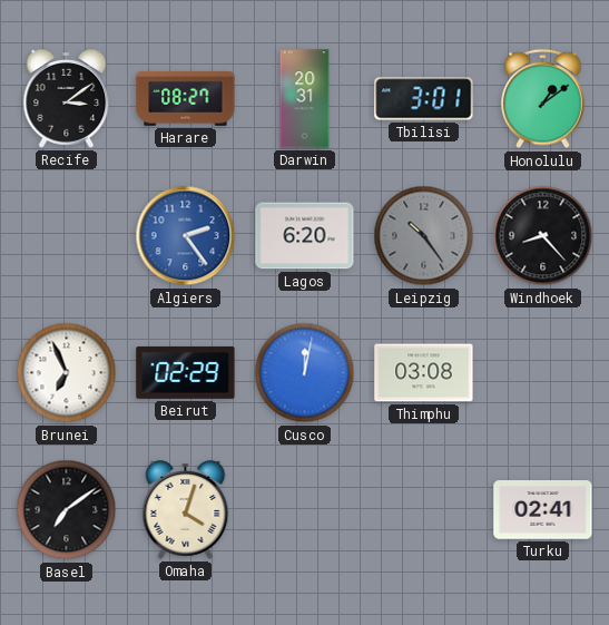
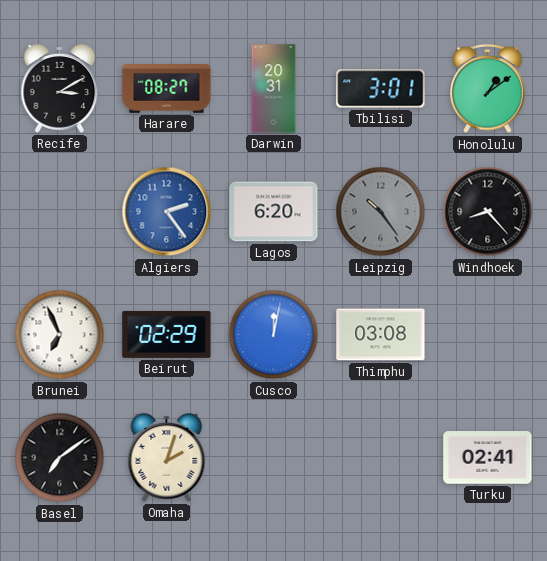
Recife: 3:09 -> 3:10 (60, 89)
Omaha: 4:03 -> 2:03 (167, 458)
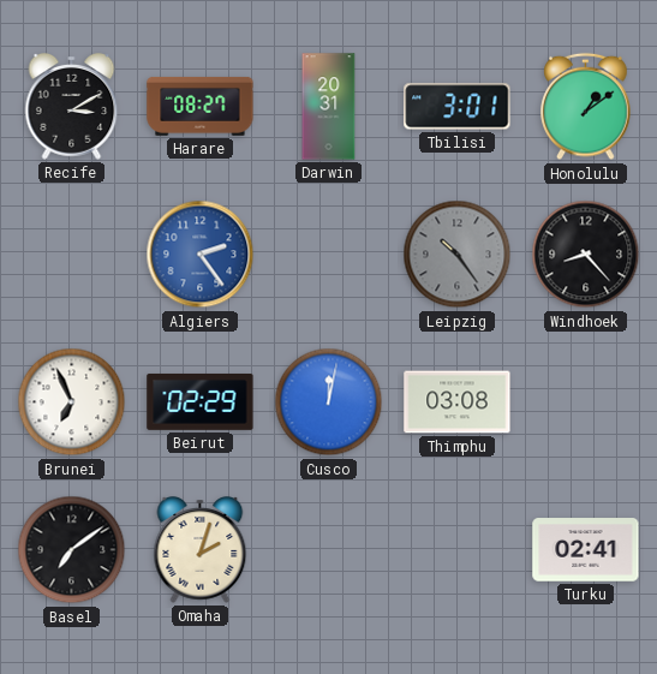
Lagos: 6:20 -> none (274, 212)
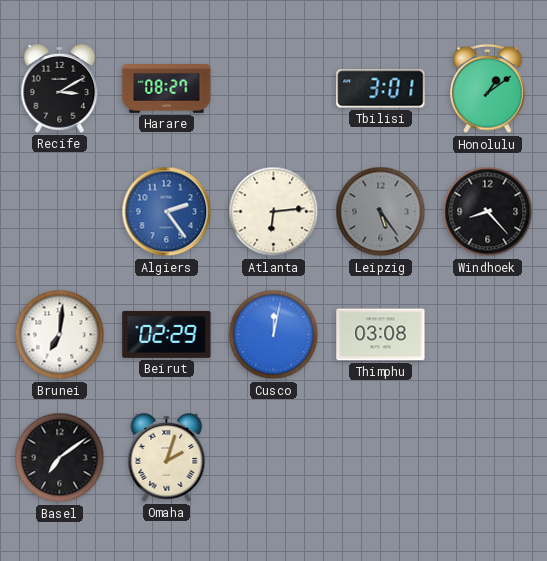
Darwin: 20:31 -> none (329, 107)
Atlanta: none -> 6:14 (274, 212)
Leipzig: 10:24 -> 5:24 (381, 212)
Brunei: 6:56 -> 7:01 (60, 335)
Turku: 02:41 -> none (586, 550)
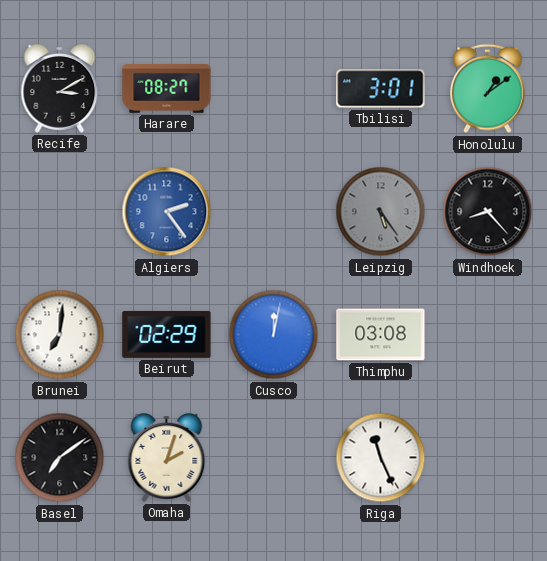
Atlanta: 6:14 -> none (274, 212)
Riga: none -> 11:26 (381, 458)
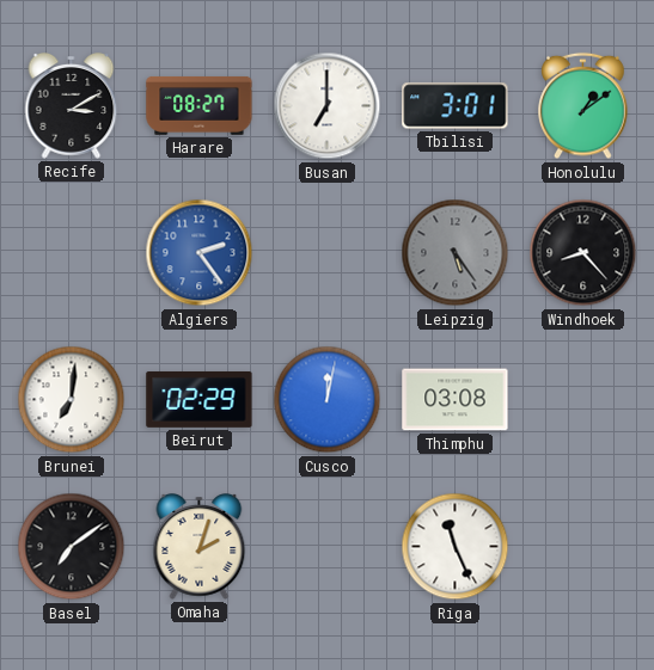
Busan: none -> 7:00 (328, 106)
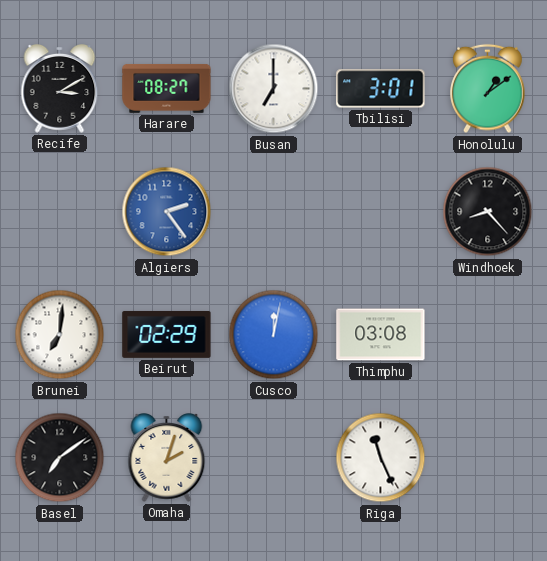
Leipzig: 5:24 -> none (456, 253)
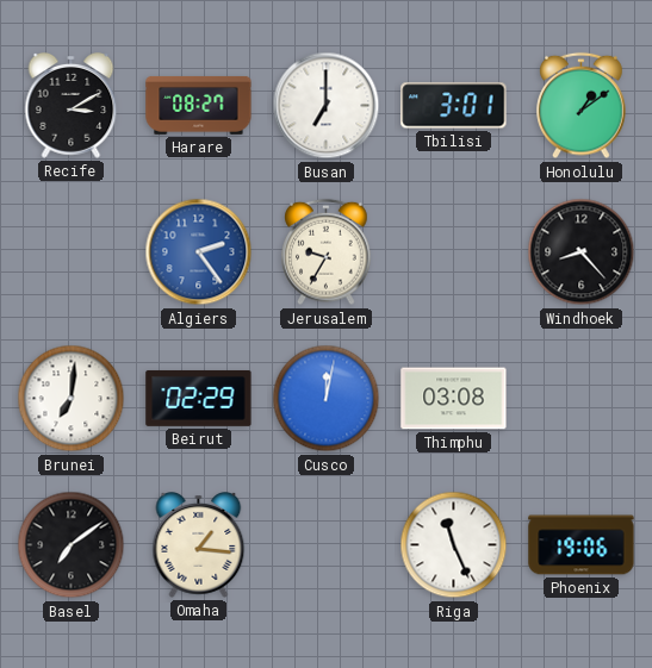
Jerusalem: none -> 9:35 (327, 252)
Omaha: 2:03 -> 1:16 (199, 545)
Phoenix: none -> 19:06 (582, 545)
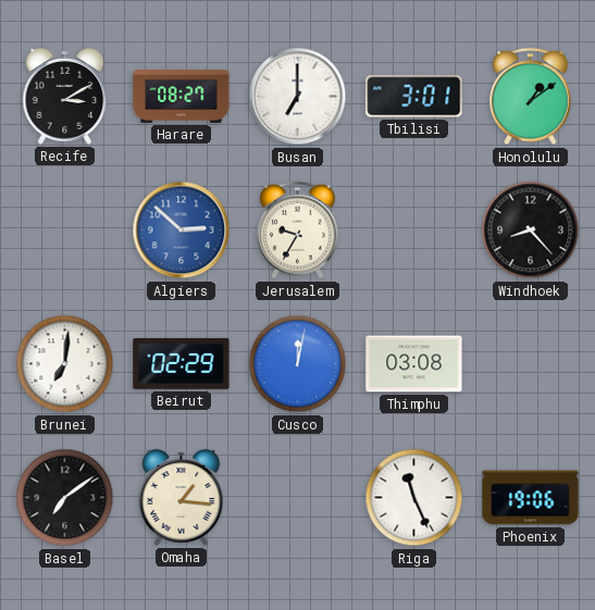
Algiers: 2:24 -> 2:52 (182, 231)
